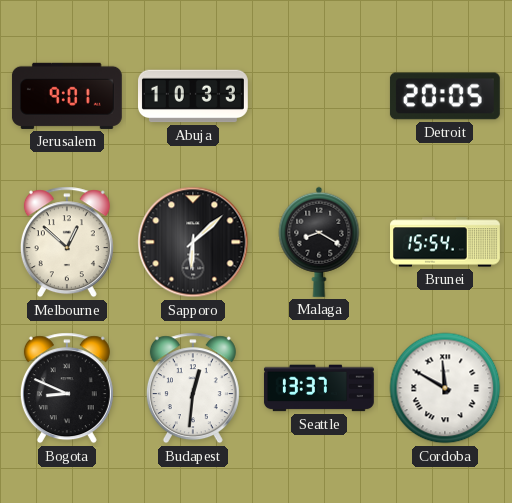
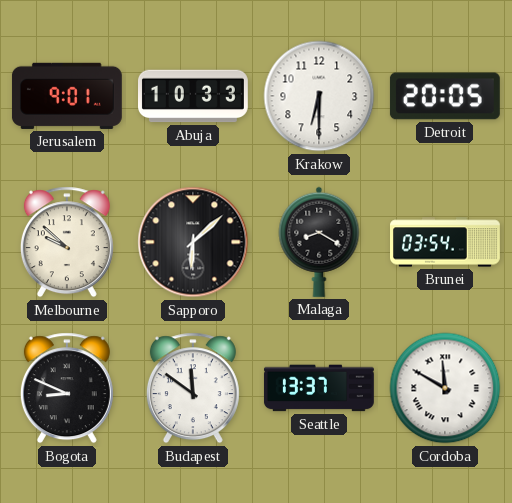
Krakow: none -> 6:30 (319, 96)
Melbourne: 12:52 -> 9:52 (67, 242)
Brunei: 15:54 -> 03:54 (446, 242)
Budapest: 12:31 -> 11:51 (193, 388)
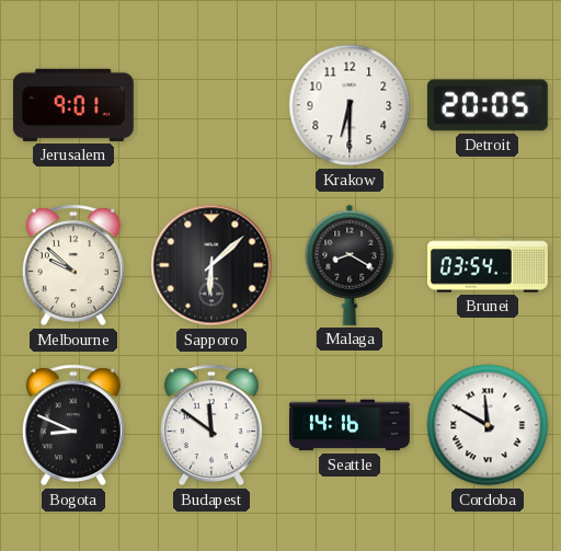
Abuja: 10:33 -> none (194, 96)
Seattle: 13:37 -> 14:16 (350, 425)
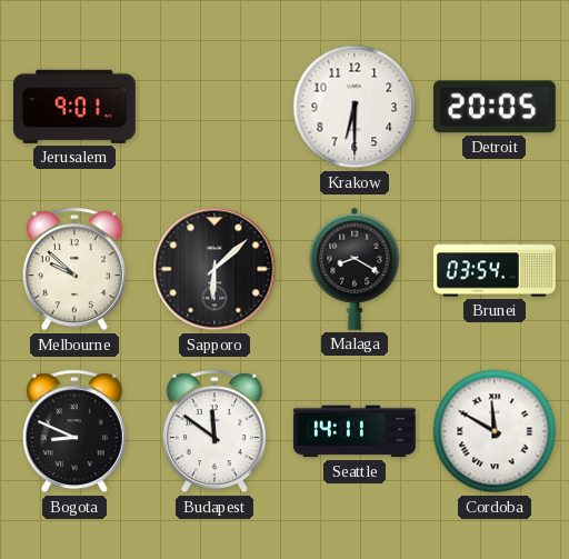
Seattle: 14:16 -> 14:11 (355, 431)
